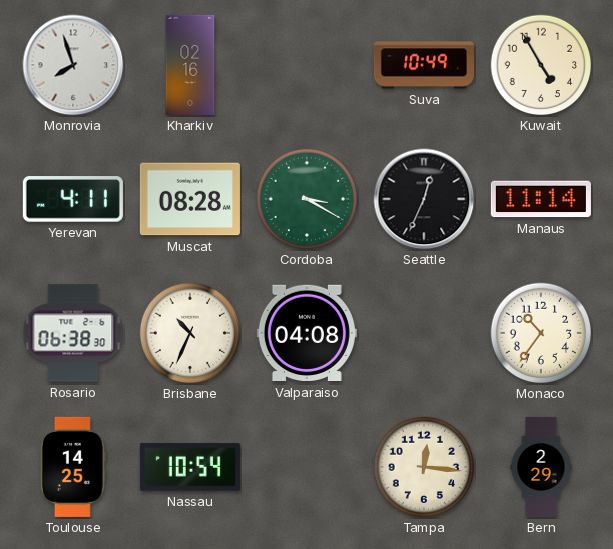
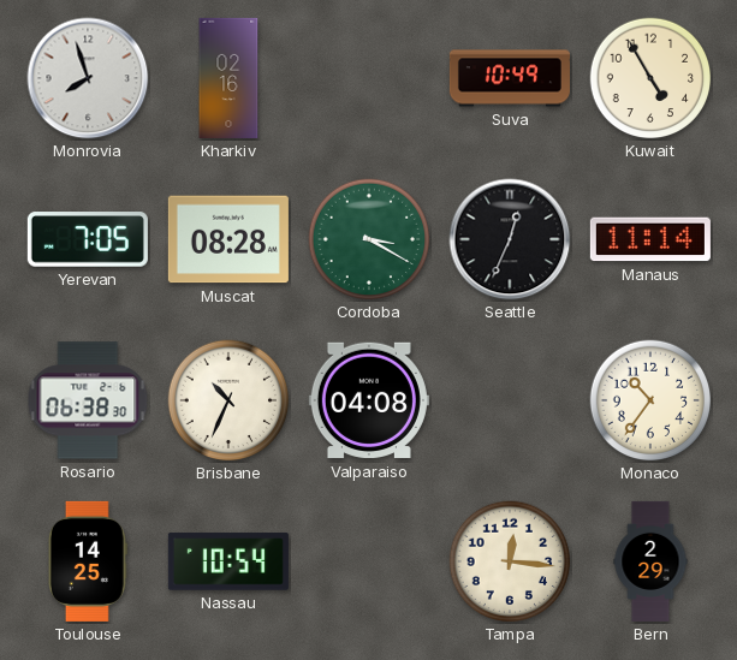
Yerevan: 4:11 -> 7:05 (88, 239)
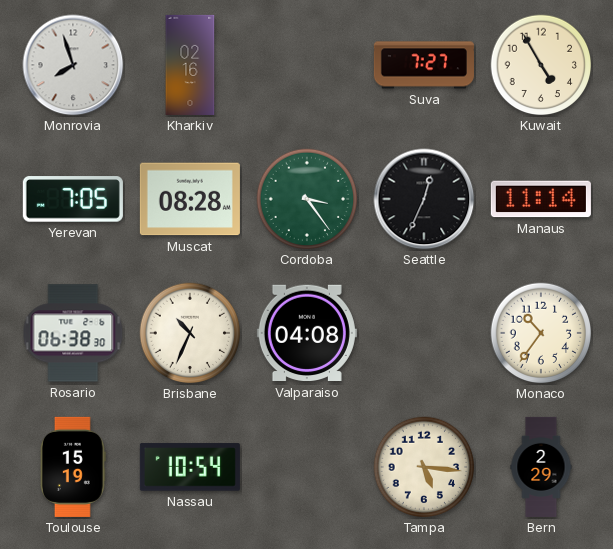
Suva: 10:49 -> 7:27 (424, 65)
Cordoba: 3:20 -> 3:24 (307, 199)
Toulouse: 14:25 -> 15:19 (73, 467)
Tampa: 12:16 -> 5:16 (424, 467)
